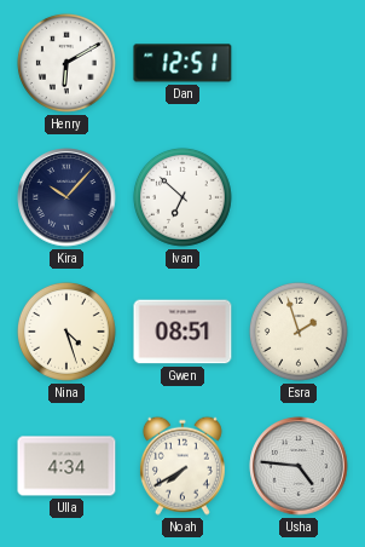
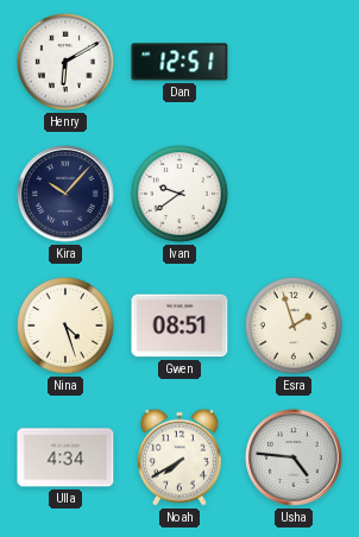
Ivan: 6:52 -> 9:39 (179, 194)
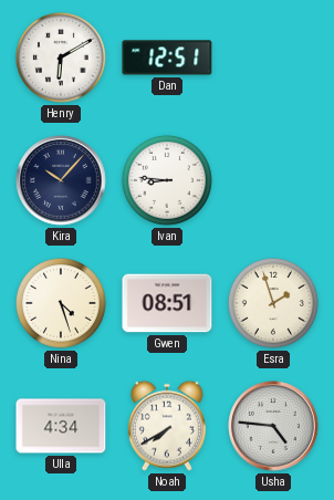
Ivan: 9:39 -> 8:46 (167, 180)
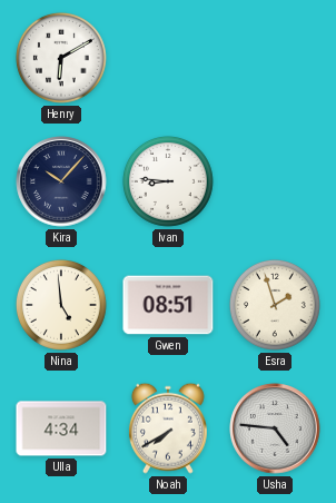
Dan: 12:51 -> none (167, 58)
Nina: 4:27 -> 4:59 (61, 305)
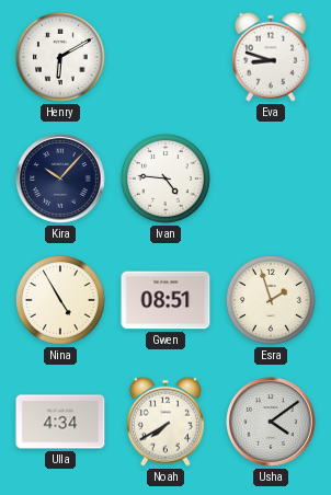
Eva: none -> 8:48 (271, 57)
Ivan: 8:46 -> 4:46 (165, 179)
Nina: 4:59 -> 4:55 (60, 300)
Usha: 4:46 -> 4:09 (271, 422)
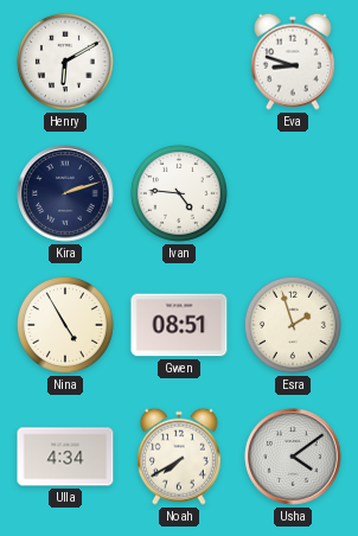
Kira: 10:07 -> 2:12 (65, 193)
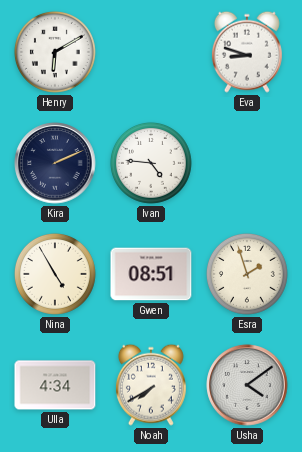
Kira: 2:12 -> 2:11 (55, 163)
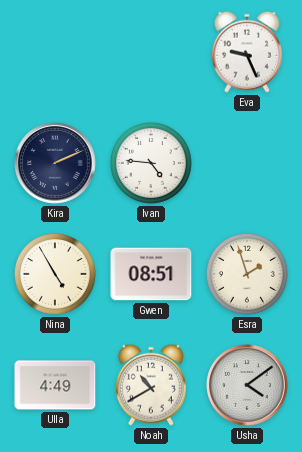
Henry: 6:10 -> none (55, 52)
Eva: 8:48 -> 9:26 (247, 52)
Ulla: 4:34 -> 4:49 (55, 385)
Noah: 7:40 -> 10:40 (151, 385)
